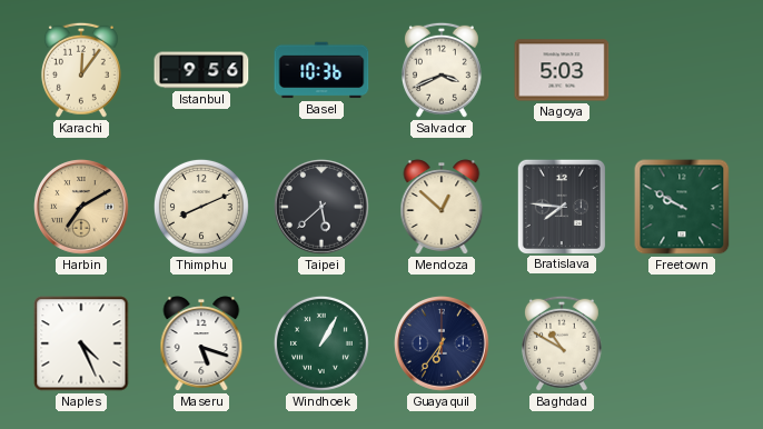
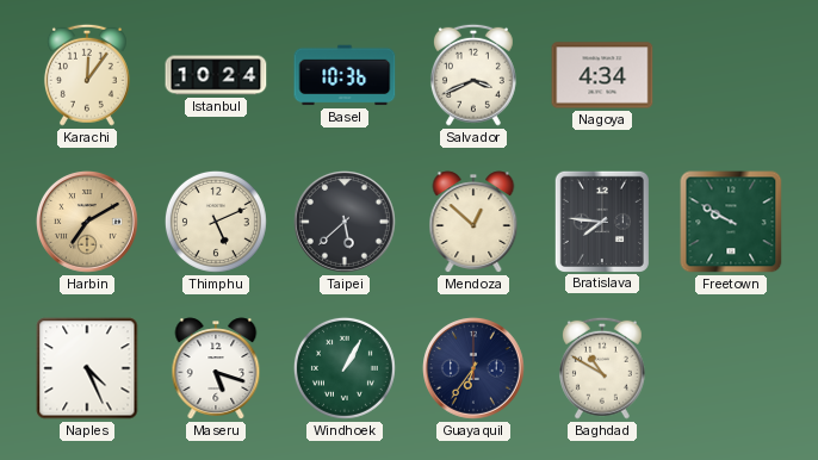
Istanbul: 9:56 -> 10:24 (216, 75)
Nagoya: 5:03 -> 4:34 (602, 75)
Thimphu: 8:11 -> 5:11 (216, 222)
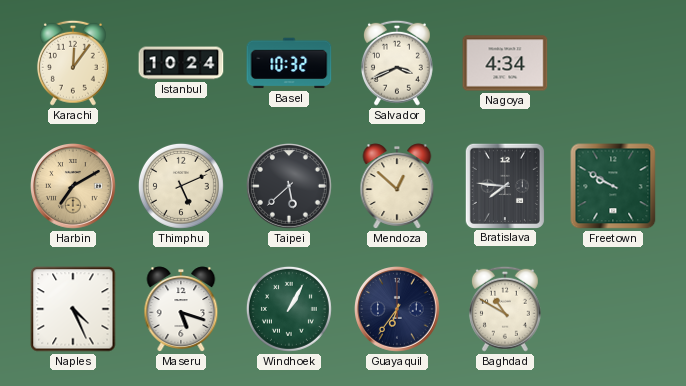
Basel: 10:36 -> 10:32 (289, 63)
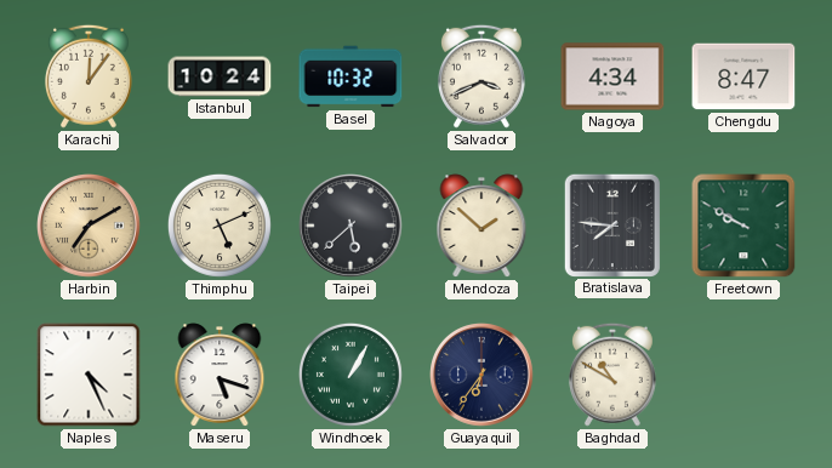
Chengdu: none -> 8:47 (743, 76)
Mendoza: 12:52 -> 1:52 (481, 226)
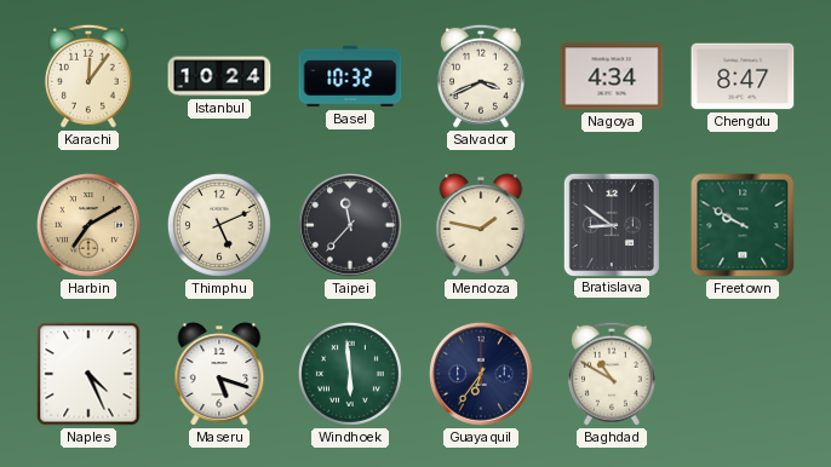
Taipei: 5:38 -> 11:37 (351, 226)
Mendoza: 1:52 -> 1:47 (481, 225)
Bratislava: 7:46 -> 8:51 (612, 224)
Windhoek: 1:05 -> 5:59 (350, 374)
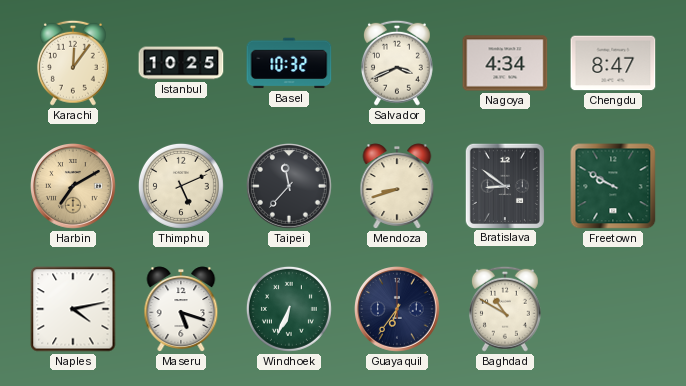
Istanbul: 10:24 -> 10:25 (181, 63)
Mendoza: 1:47 -> 8:42 (397, 186)
Naples: 4:26 -> 4:13 (73, 309)
Windhoek: 5:59 -> 6:34 (289, 309)
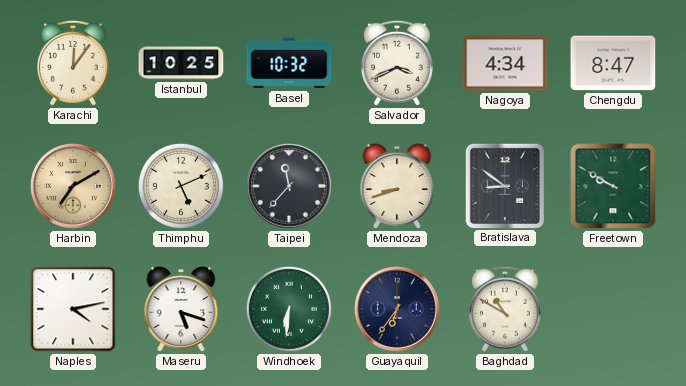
Windhoek: 6:34 -> 6:31 (289, 309)
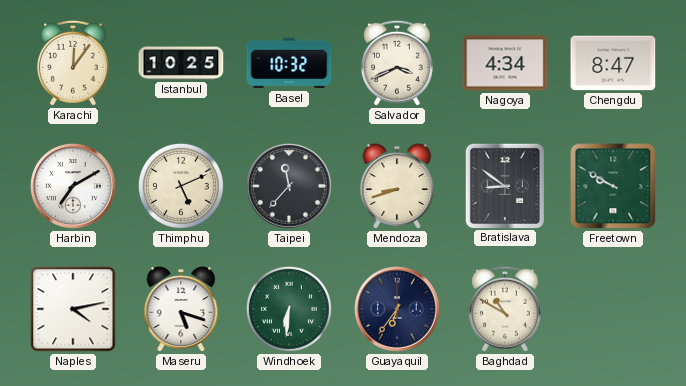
Harbin dial: champagne -> white (74, 187)
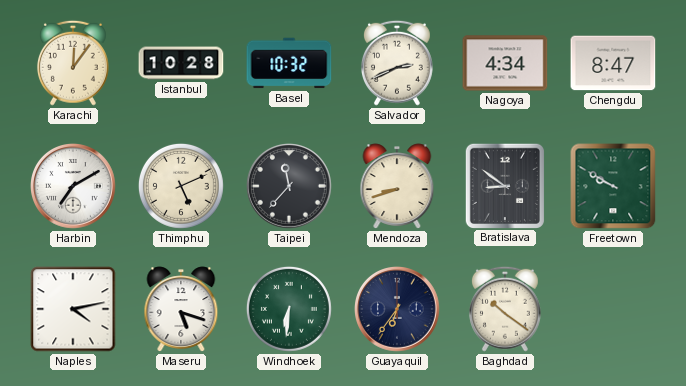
Istanbul: 10:25 -> 10:28 (181, 63)
Salvador: 3:41 -> 2:41 (397, 63)
Baghdad: 10:50 -> 10:21 (505, 309)
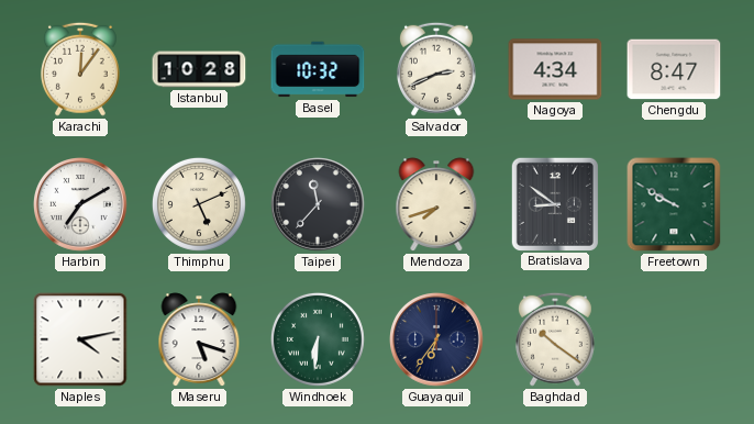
Mendoza: 8:42 -> 7:42 (436, 204)
